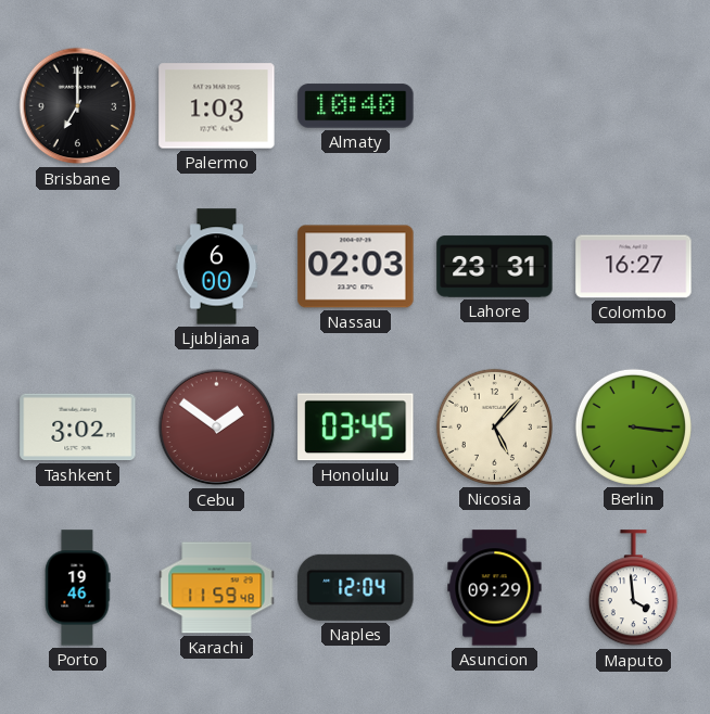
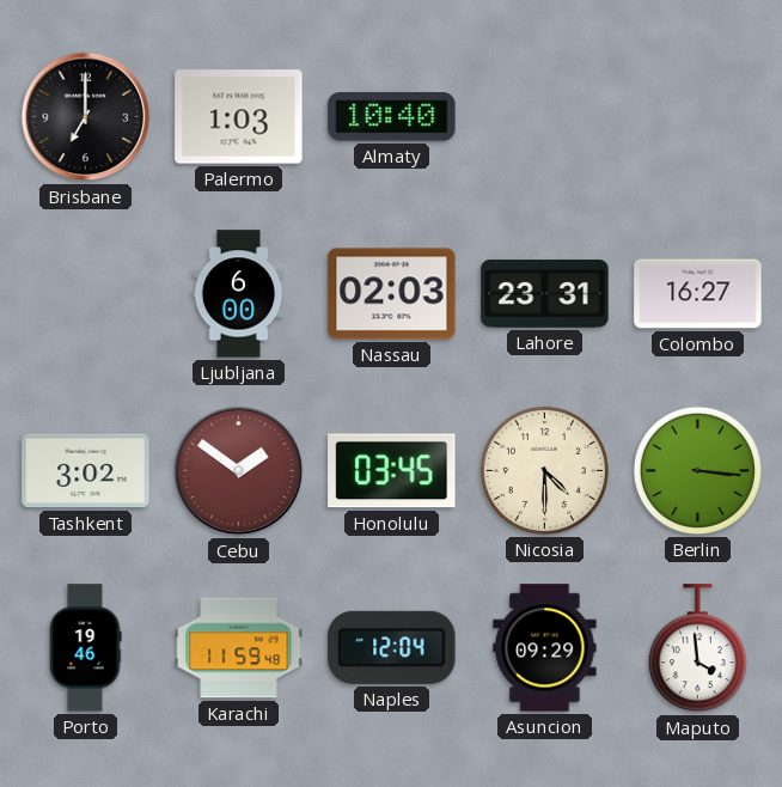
Nicosia: 5:07 -> 4:30 (544, 470)
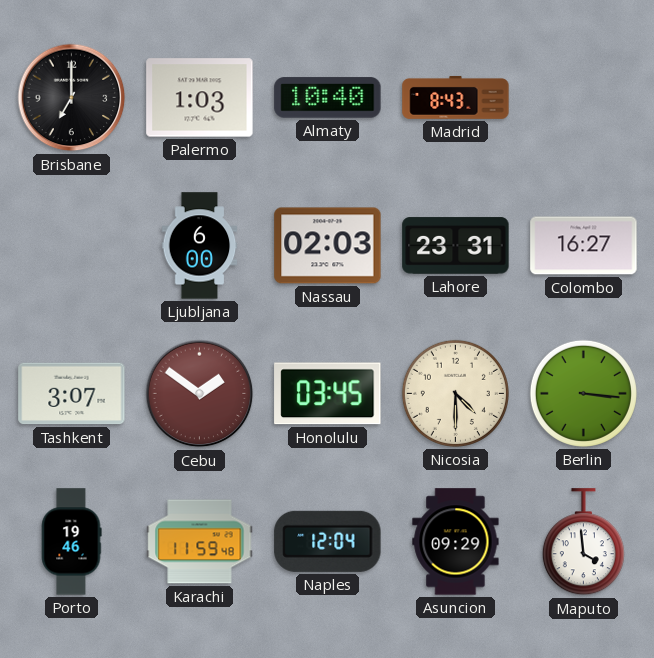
Madrid: none -> 8:43 (456, 97)
Tashkent: 3:02 -> 3:07 (72, 394)
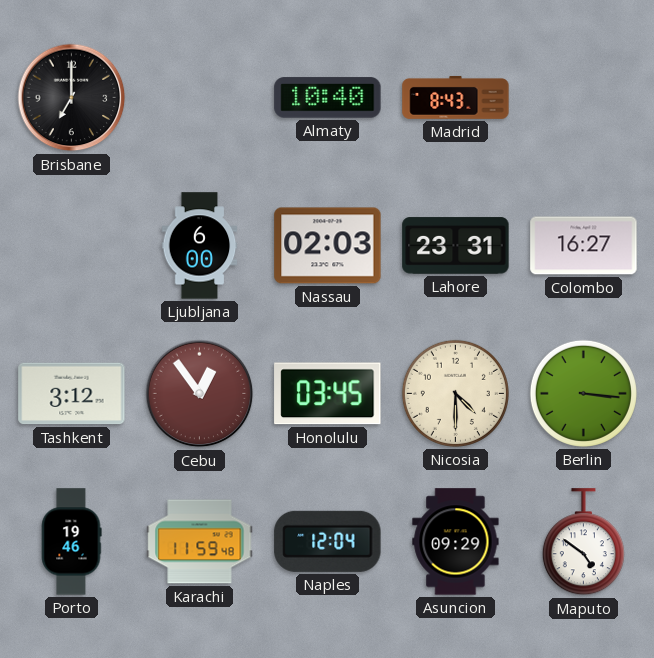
Palermo: 1:03 -> none (200, 98)
Tashkent: 3:07 -> 3:12 (72, 394)
Cebu: 1:51 -> 12:54 (200, 394)
Maputo: 3:59 -> 4:51 (583, 542)
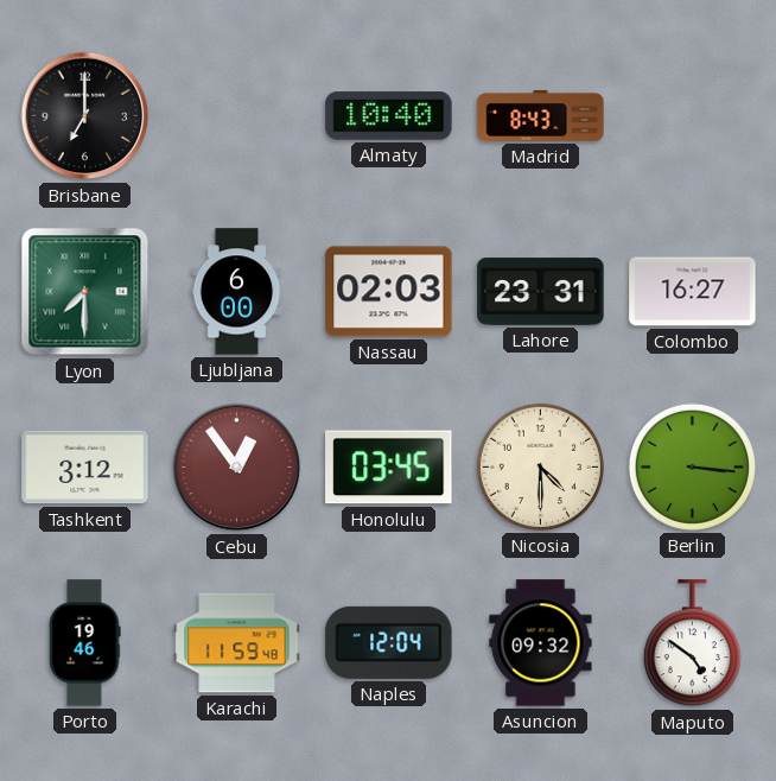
Lyon: none -> 7:30 (85, 292)
Asuncion: 09:29 -> 09:32 (541, 643)
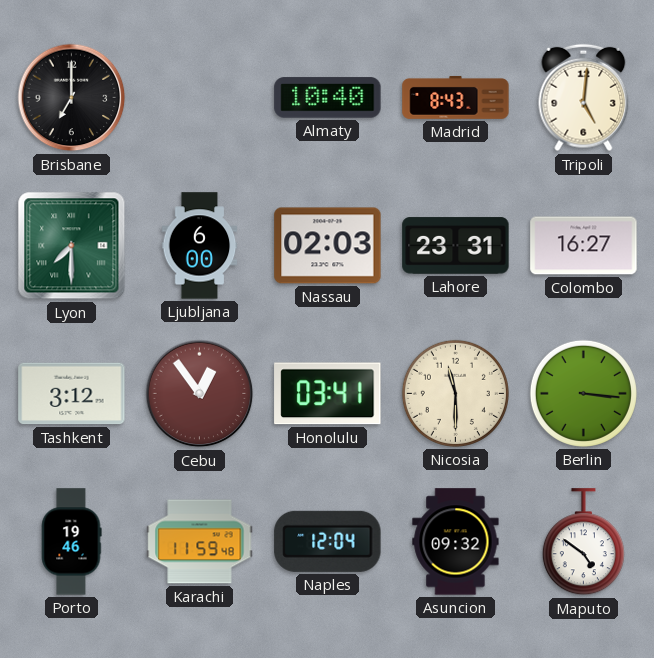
Tripoli: none -> 5:01 (584, 98)
Honolulu: 03:45 -> 03:41 (328, 394)
Nicosia: 4:30 -> 11:30 (455, 393)
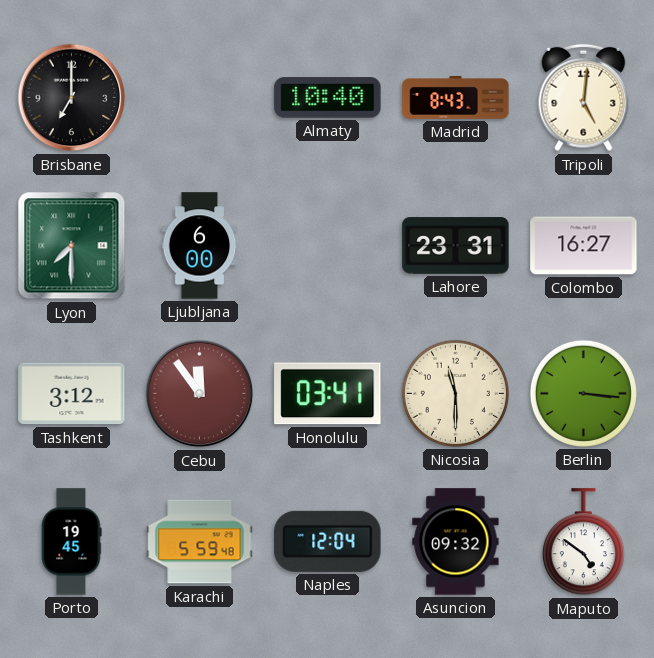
Nassau: 02:03 -> none (328, 246)
Cebu: 12:54 -> 11:54 (200, 394)
Porto: 19:46 -> 19:45 (71, 542)
Karachi: 11:59 -> 5:59 (200, 542)
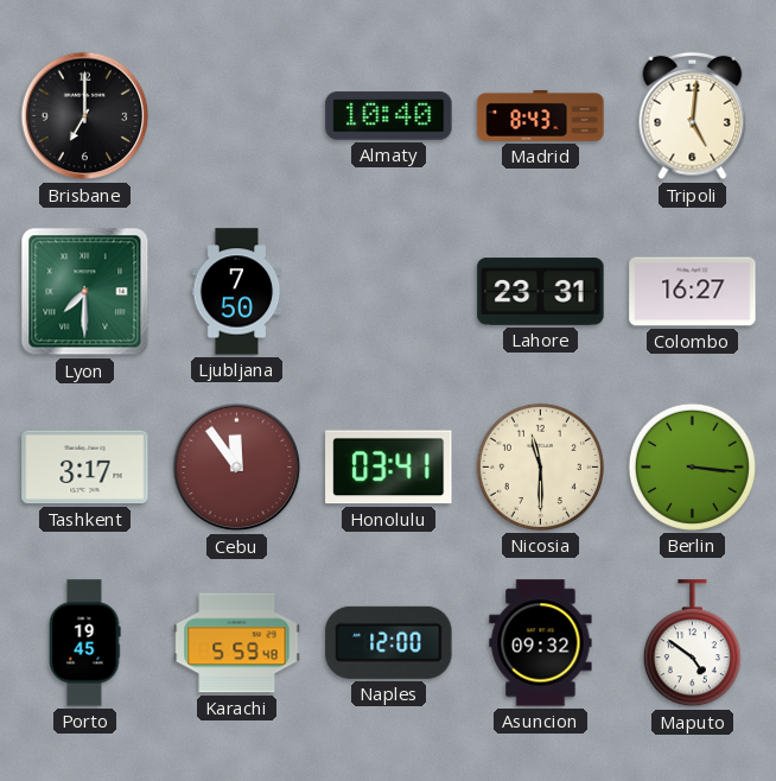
Ljubljana: 6:00 -> 7:50 (237, 292)
Tashkent: 3:12 -> 3:17 (85, 468)
Naples: 12:04 -> 12:00 (389, 642)
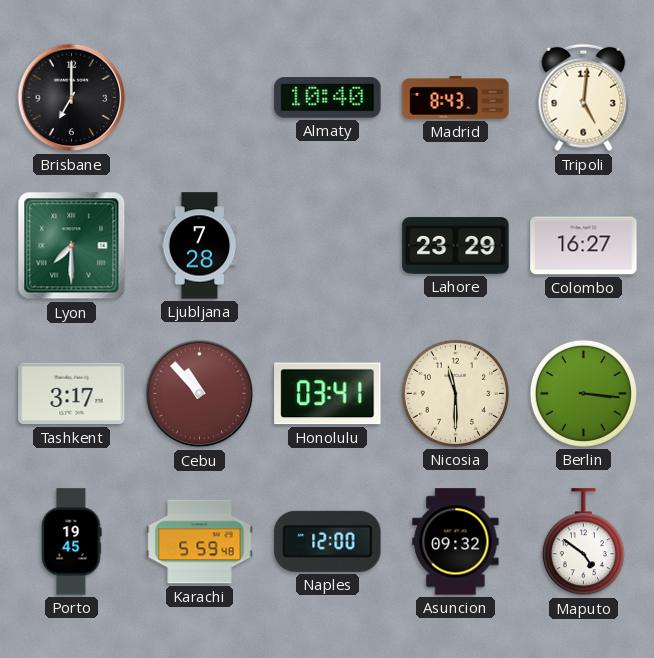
Ljubljana: 7:50 -> 7:28 (200, 246)
Lahore: 23:31 -> 23:29 (456, 246)
Cebu: 11:54 -> 10:53 (200, 394)
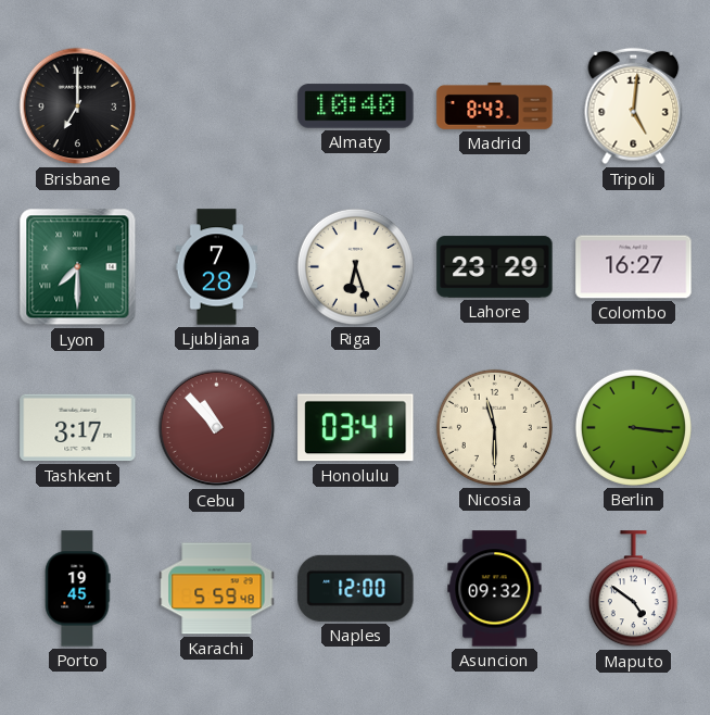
Riga: none -> 6:27 (355, 266)
